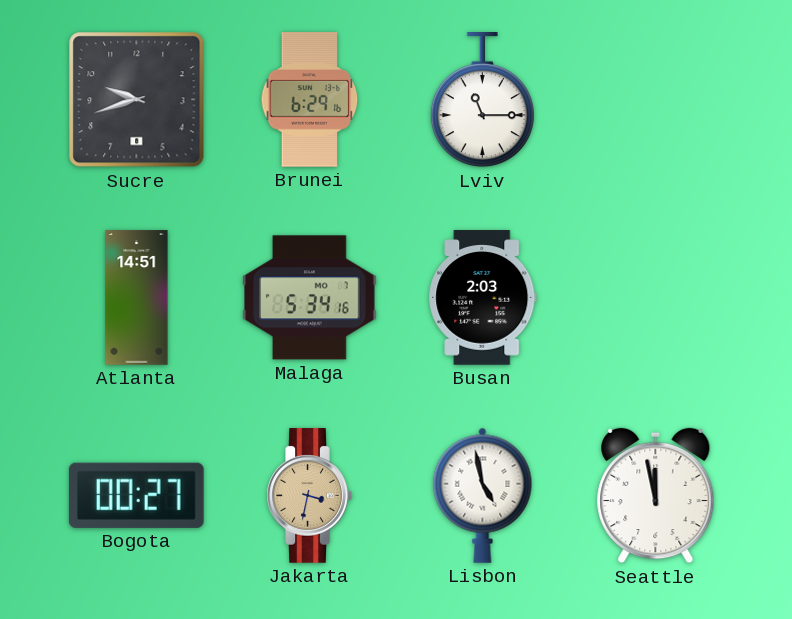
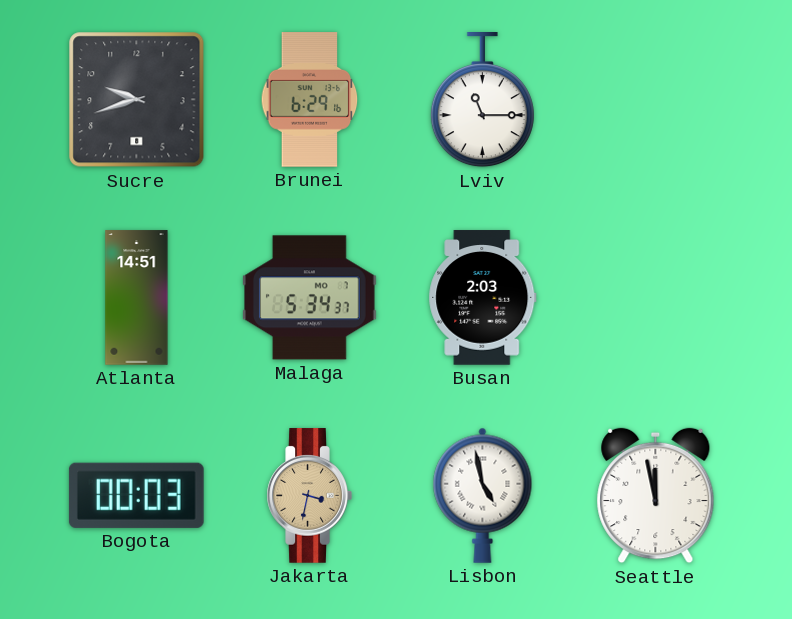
Malaga: 5:34:16 -> 5:34:37 (310, 298)
Bogota: 00:27 -> 00:03 (136, 495)
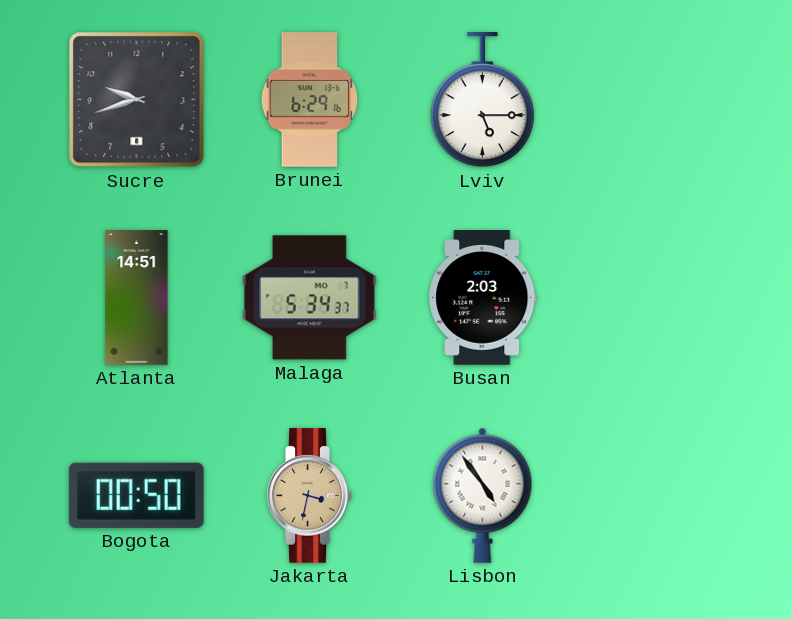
Lviv: 11:15 -> 5:15 (482, 101)
Bogota: 00:03 -> 00:50 (136, 495)
Lisbon: 4:58 -> 4:54 (483, 495)
Seattle: 11:58 -> none (656, 496)
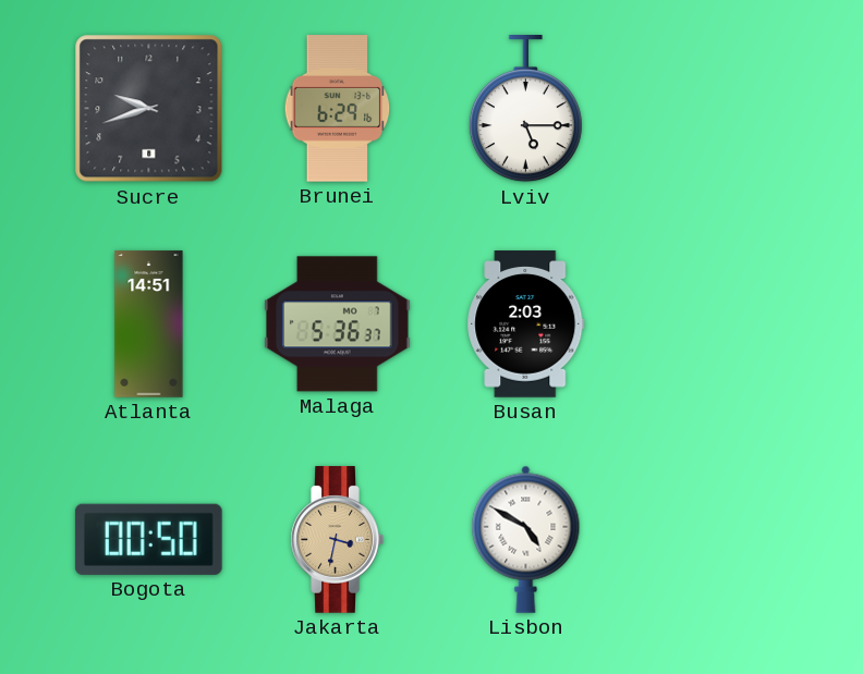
Malaga: 5:34 -> 5:36 (338, 324)
Lisbon: 4:54 -> 4:50 (526, 539)
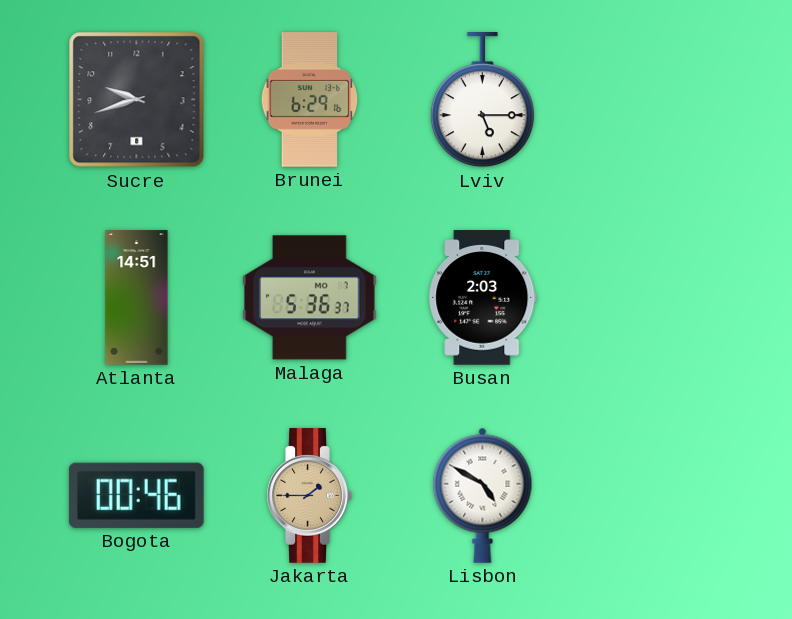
Bogota: 00:50 -> 00:46 (136, 495)
Jakarta: 3:32 -> 1:45 (309, 496)
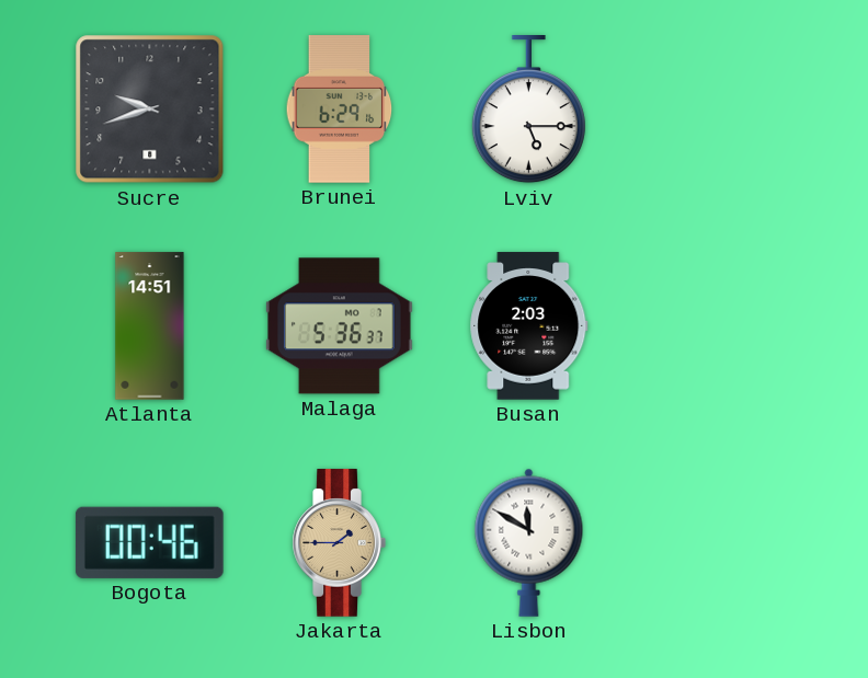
Lisbon: 4:50 -> 11:50 (529, 542)
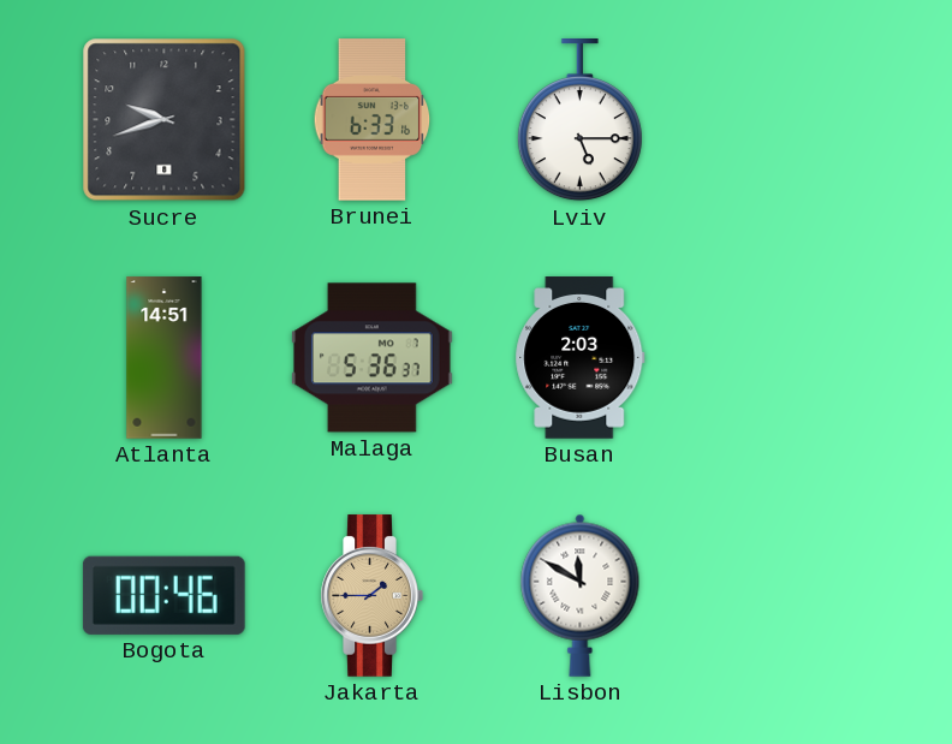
Brunei: 6:29 -> 6:33 (373, 120)
